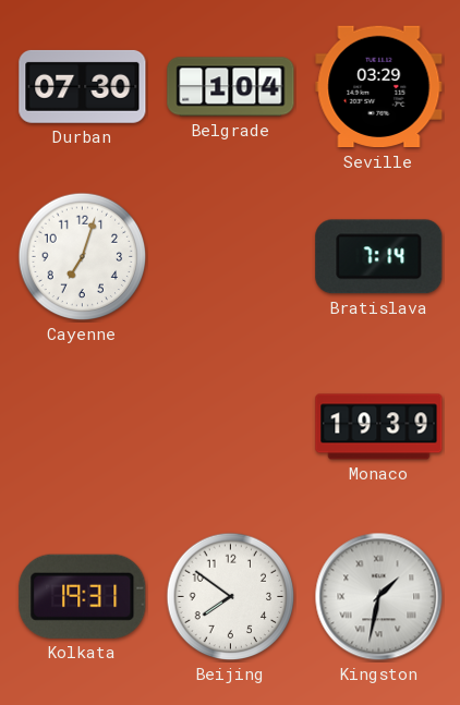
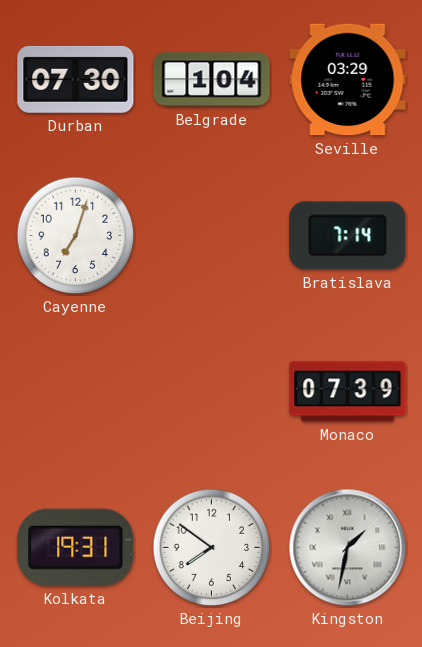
Monaco: 19:39 -> 07:39 (348, 392)
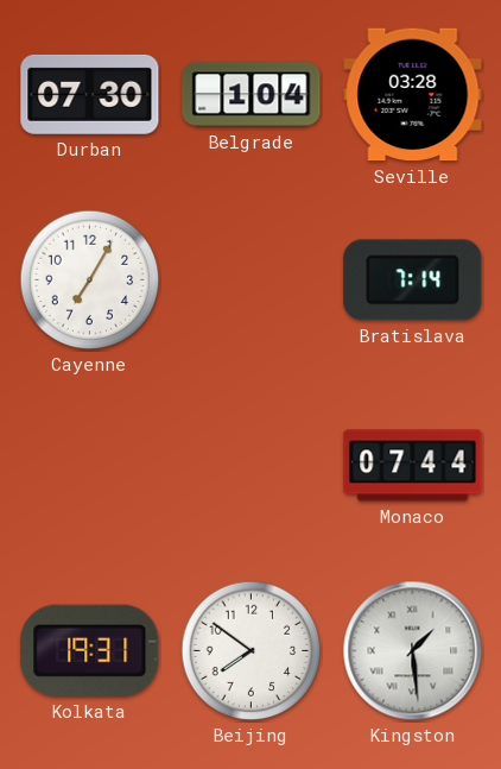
Seville: 03:29 -> 03:28 (413, 95)
Cayenne: 7:03 -> 7:05 (90, 281)
Monaco: 07:39 -> 07:44 (413, 466)
Kingston: 1:32 -> 1:29 (413, 651)
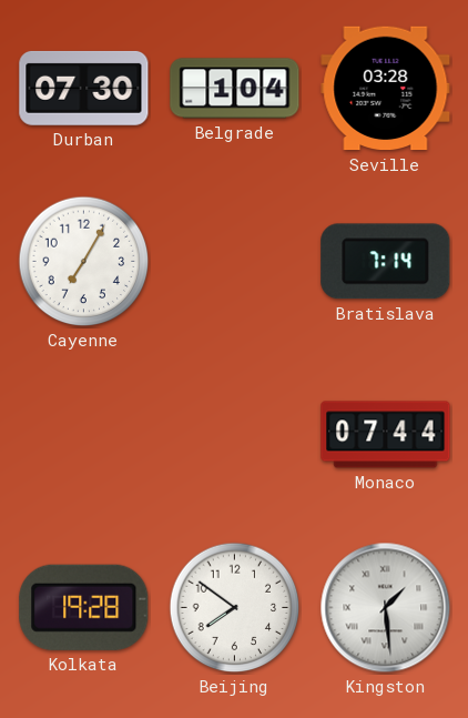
Kolkata: 19:31 -> 19:28 (84, 607)
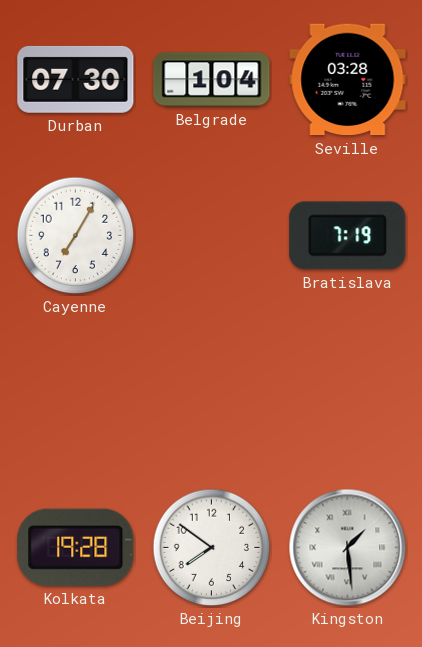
Bratislava: 7:14 -> 7:19 (348, 236)
Monaco: 07:44 -> none (386, 435)
